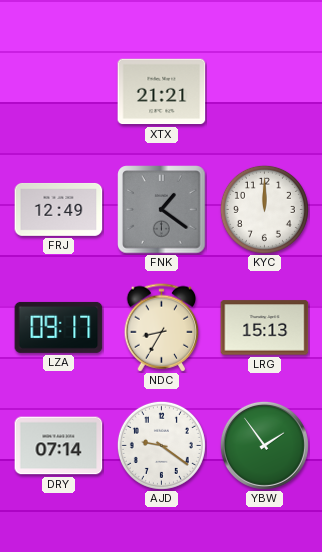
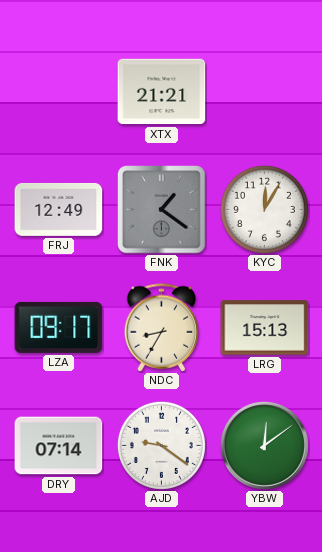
KYC: 12:00 -> 12:05 (264, 209)
YBW: 1:54 -> 12:09 (264, 445)
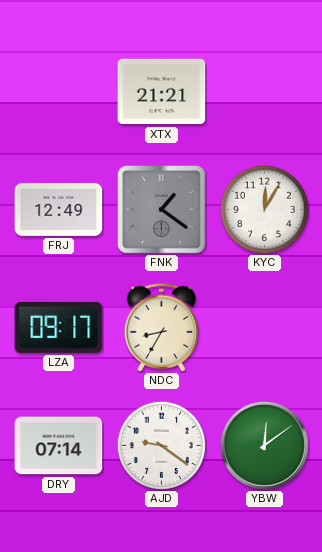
LRG: 15:13 -> none (265, 328)
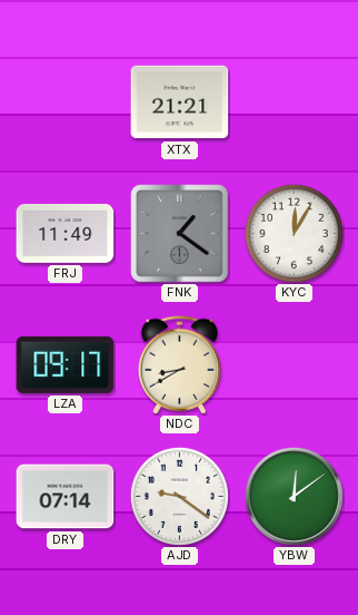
FRJ: 12:49 -> 11:49 (66, 233)
NDC: 8:35 -> 8:40 (180, 365)
